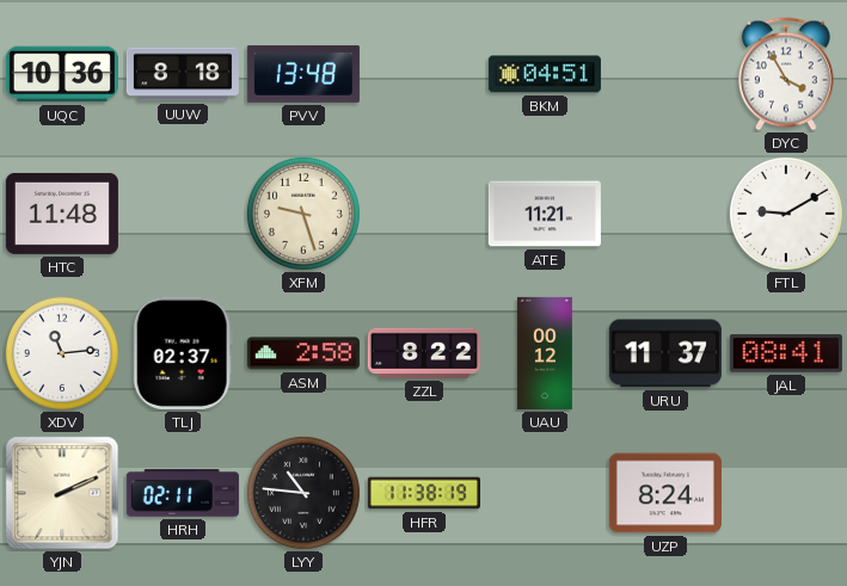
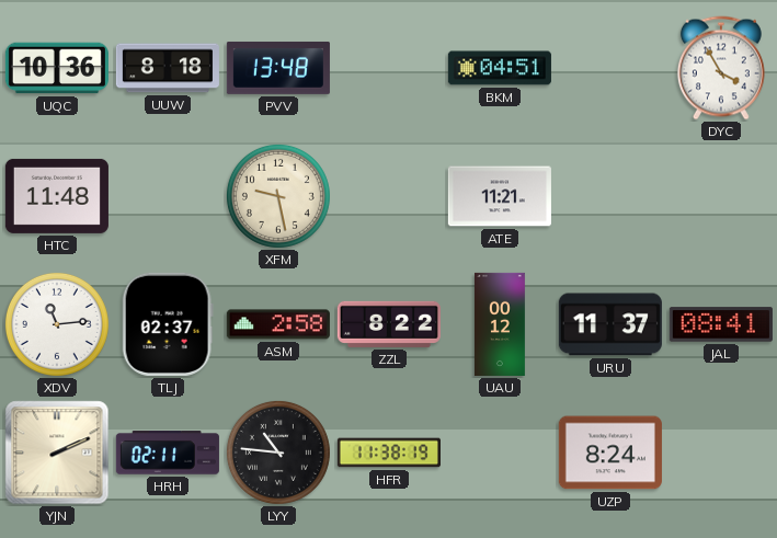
XFM: 9:27 -> 9:28 (278, 196)
FTL: 9:10 -> none (786, 214)
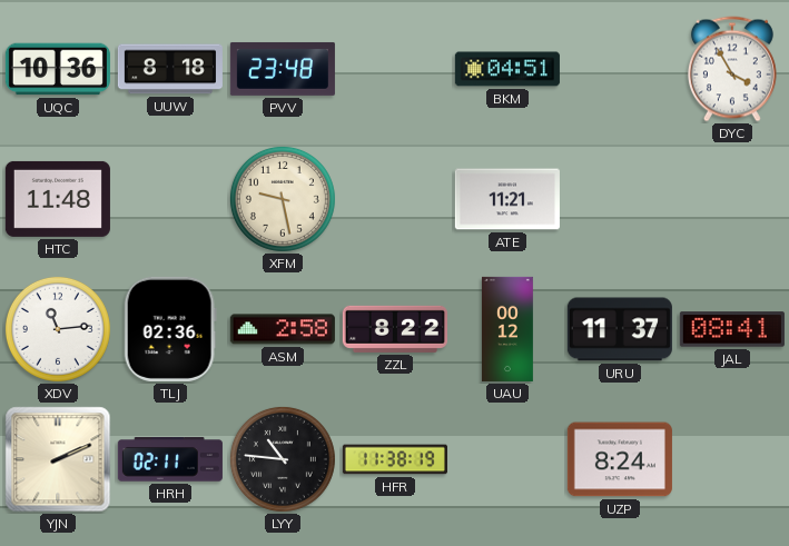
PVV: 13:48 -> 23:48 (283, 69)
TLJ: 02:37 -> 02:36 (170, 329)
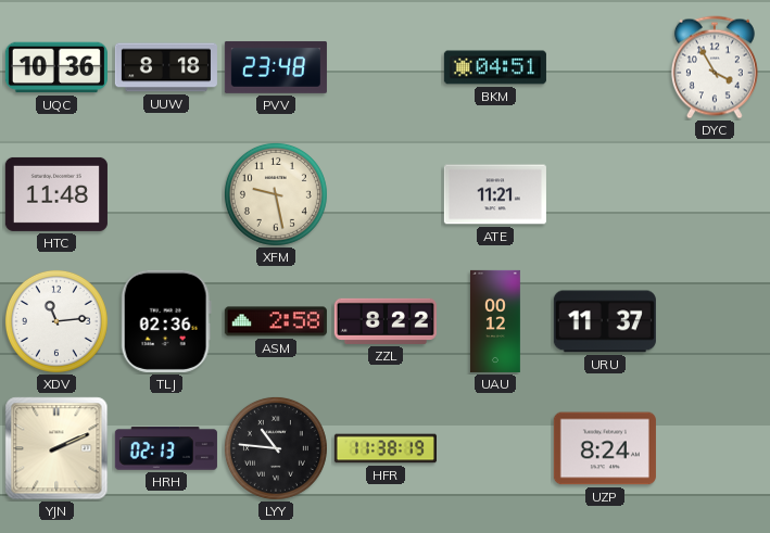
JAL: 08:41 -> none (732, 329)
HRH: 02:11 -> 02:13 (166, 448)
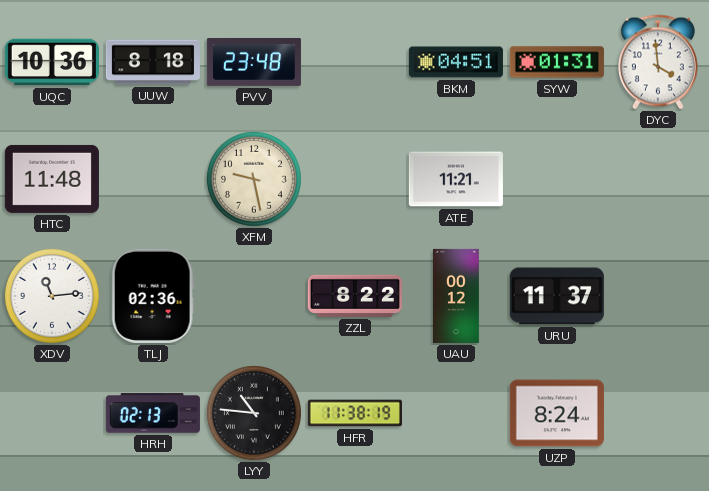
SYW: none -> 01:31 (557, 62)
DYC: 3:55 -> 3:59 (658, 62)
ASM: 2:58 -> none (276, 321)
YJN: 2:11 -> none (56, 448)
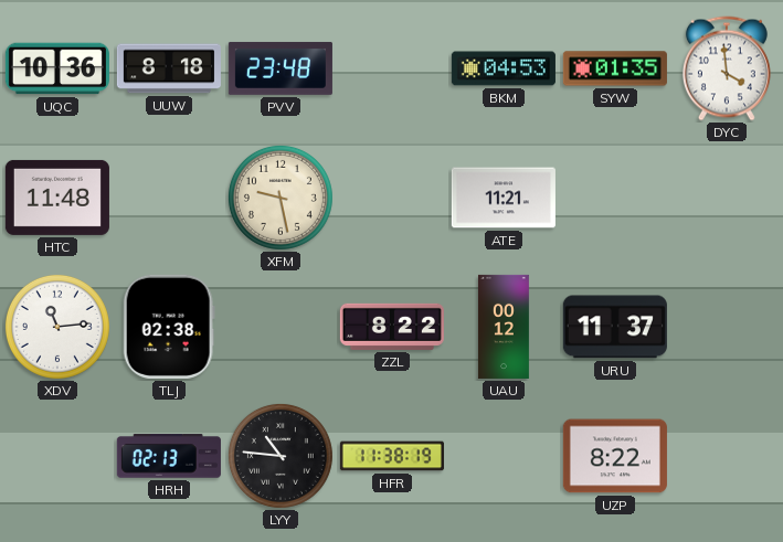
BKM: 04:51 -> 04:53 (504, 68)
SYW: 01:31 -> 01:35 (615, 68)
TLJ: 02:36 -> 02:38 (169, 327)
UZP: 8:24 -> 8:22 (615, 456)
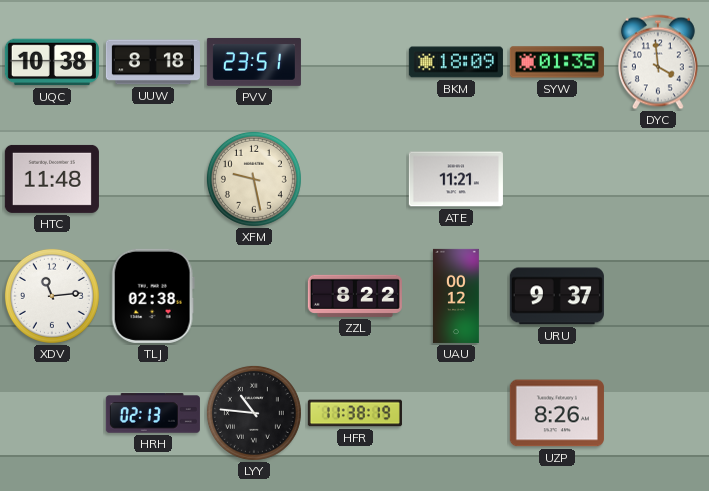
UQC: 10:36 -> 10:38 (52, 62)
PVV: 23:48 -> 23:51 (254, 62)
BKM: 04:53 -> 18:09 (456, 62)
URU: 11:37 -> 9:37 (557, 296)
UZP: 8:22 -> 8:26 (557, 413)
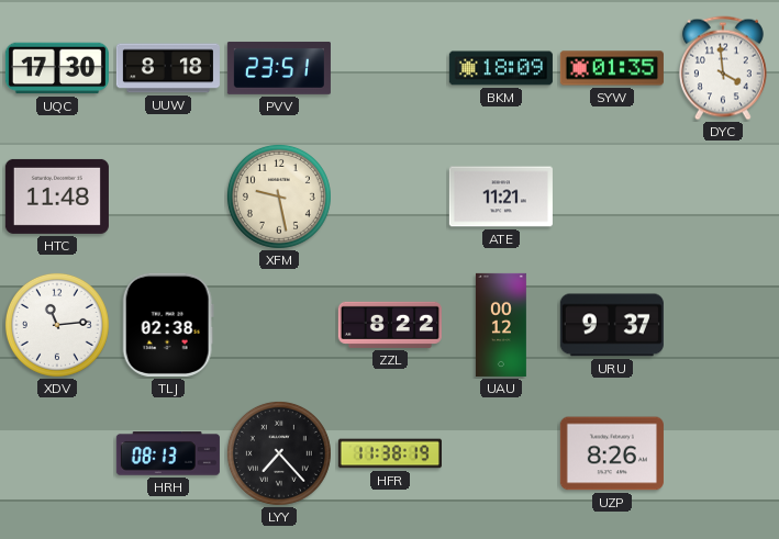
UQC: 10:38 -> 17:30 (57, 68)
HRH: 02:13 -> 08:13 (168, 453)
LYY: 10:46 -> 7:23 (279, 453)
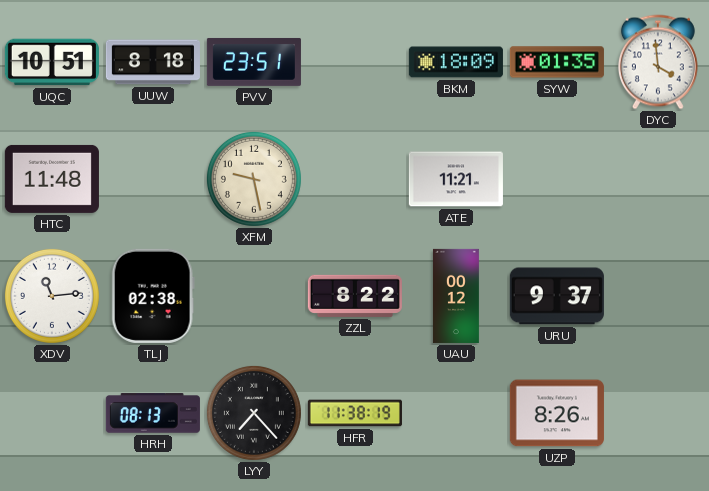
UQC: 17:30 -> 10:51 (52, 62)
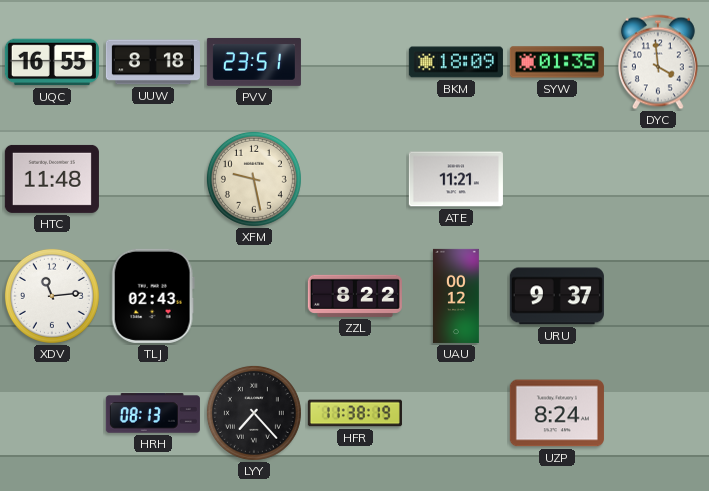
UQC: 10:51 -> 16:55 (52, 62)
TLJ: 02:38 -> 02:43 (153, 296)
UZP: 8:26 -> 8:24 (557, 413)
